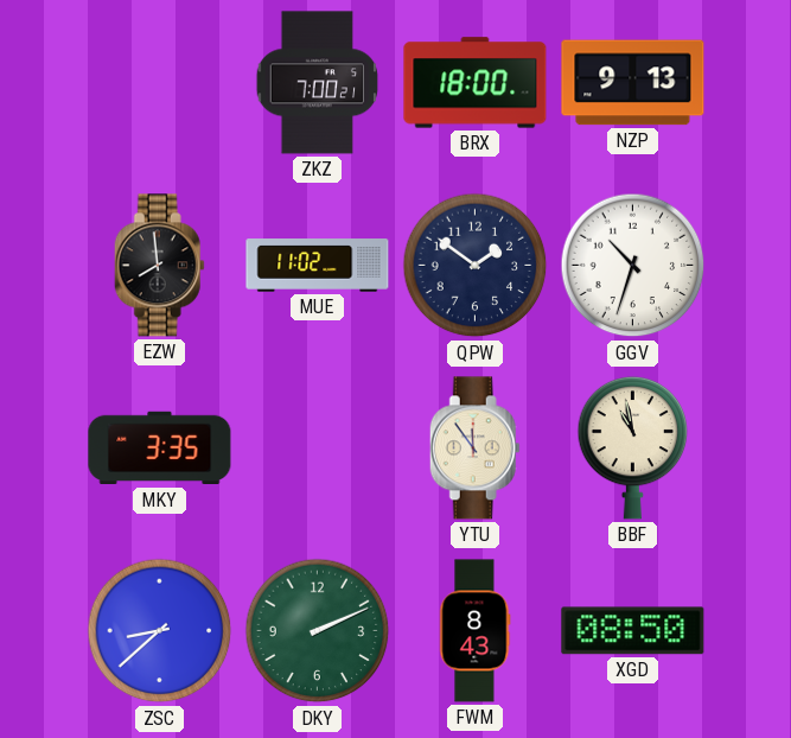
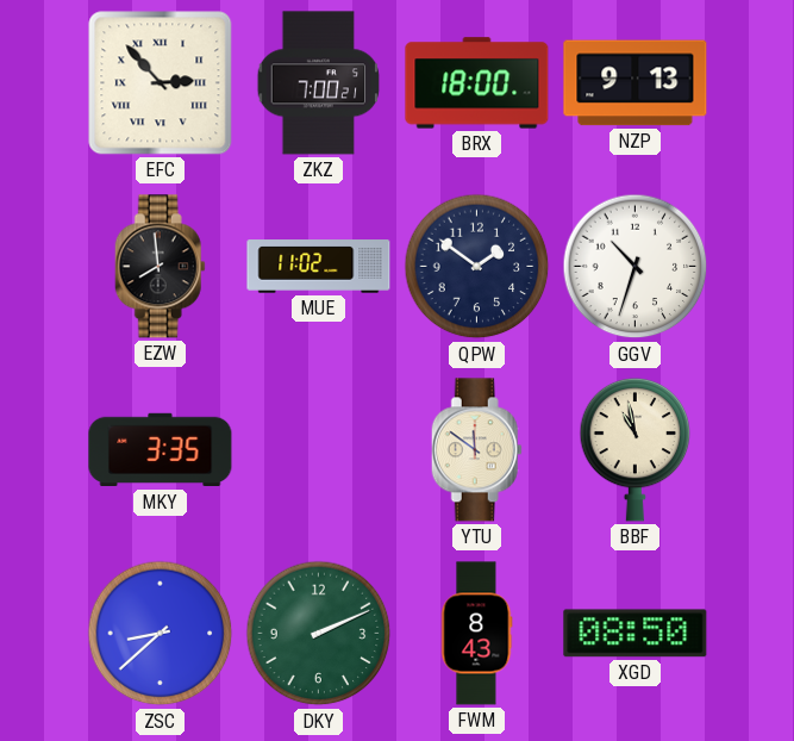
EFC: none -> 2:53 (161, 83)
YTU: 11:54 -> 11:51 (476, 450)
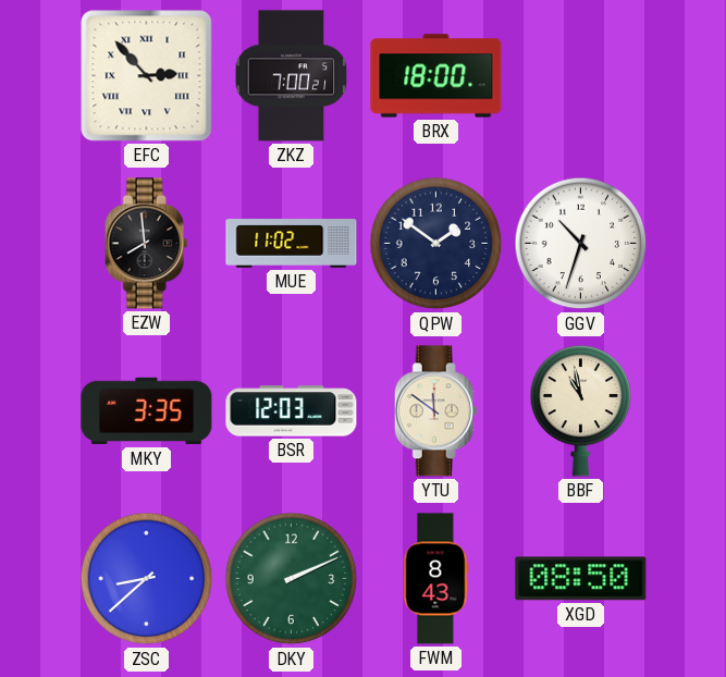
NZP: 9:13 -> none (636, 83)
BSR: none -> 12:03 (292, 411)
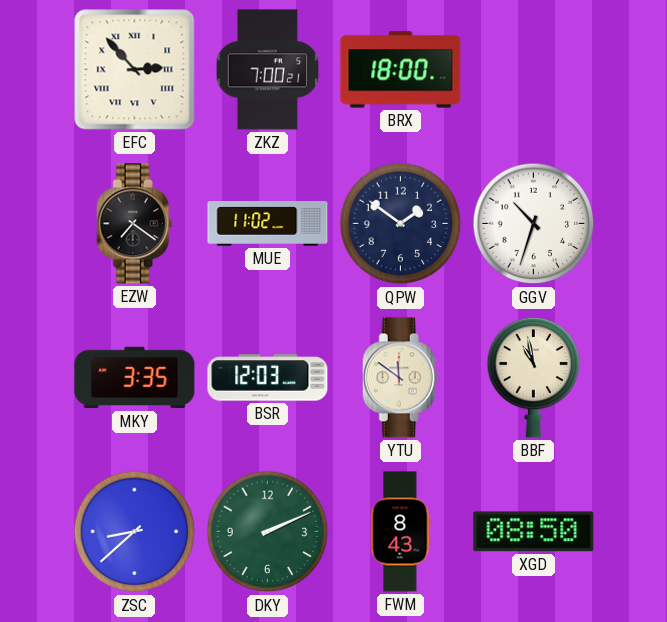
EZW: 7:59 -> 7:21 (134, 224)
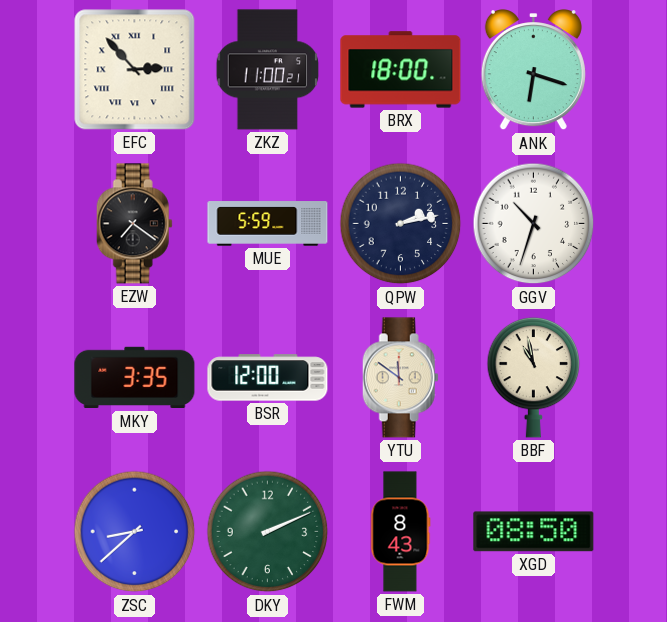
ZKZ: 7:00 -> 11:00 (268, 70)
ANK: none -> 6:18 (533, 70)
MUE: 11:02 -> 5:59 (268, 224)
QPW: 1:51 -> 2:13 (401, 224)
BSR: 12:03 -> 12:00 (268, 378)
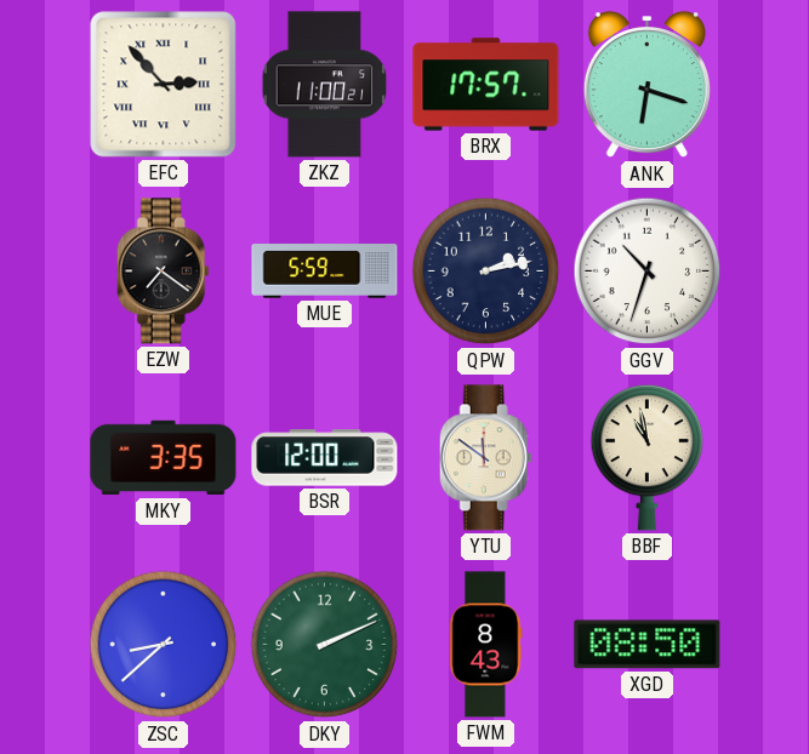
BRX: 18:00 -> 17:57 (486, 85)
